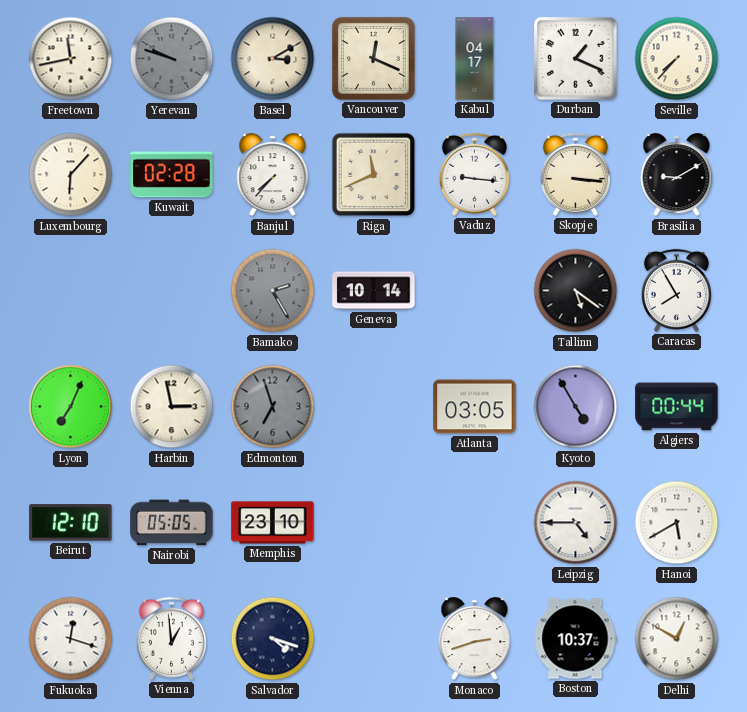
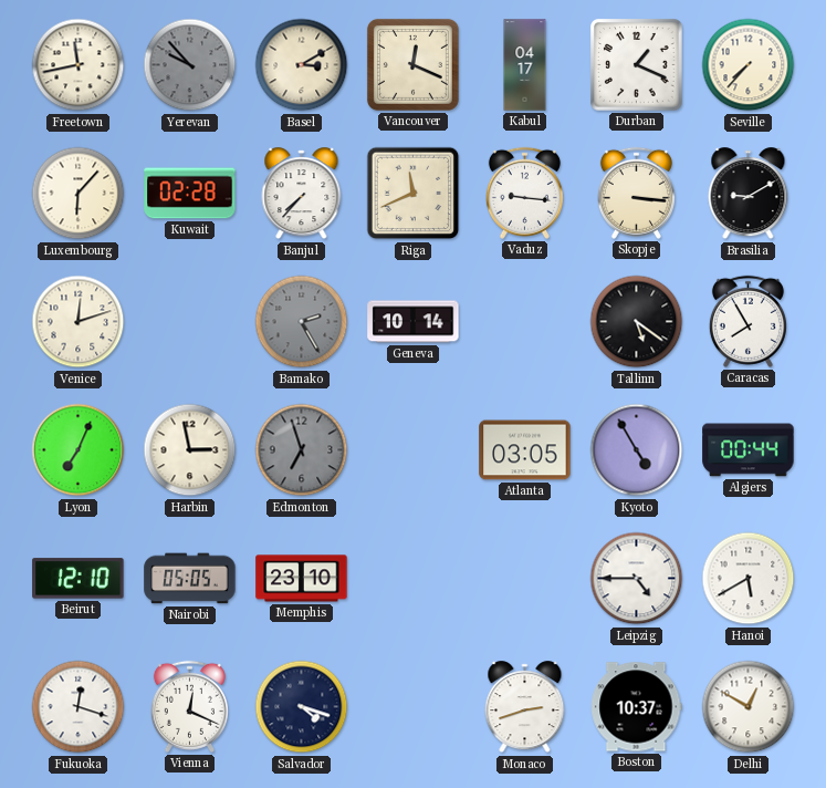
Yerevan: 9:48 -> 9:53 (190, 65)
Venice: none -> 12:12 (79, 322)
Vienna: 12:59 -> 12:19 (189, 706)
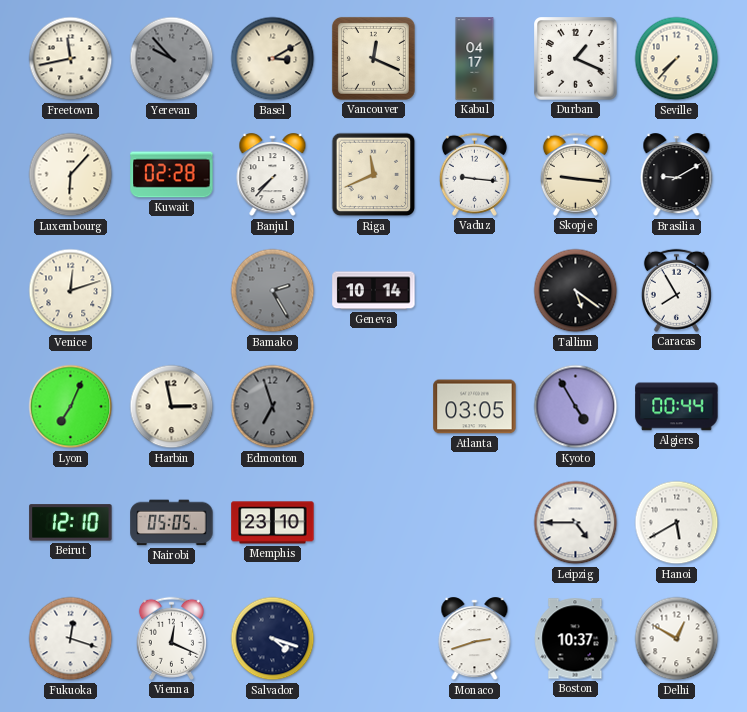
Skopje: 3:16 -> 9:16 (575, 174)
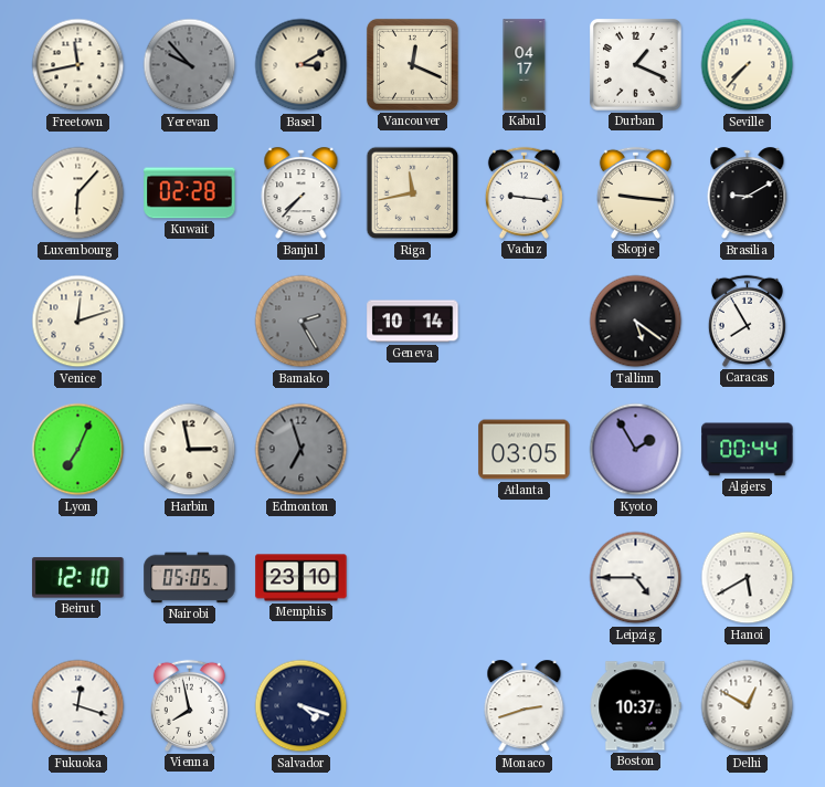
Riga: 11:41 -> 11:43 (413, 193)
Kyoto: 4:55 -> 1:55 (636, 450)
Vienna: 12:19 -> 7:58 (189, 705)
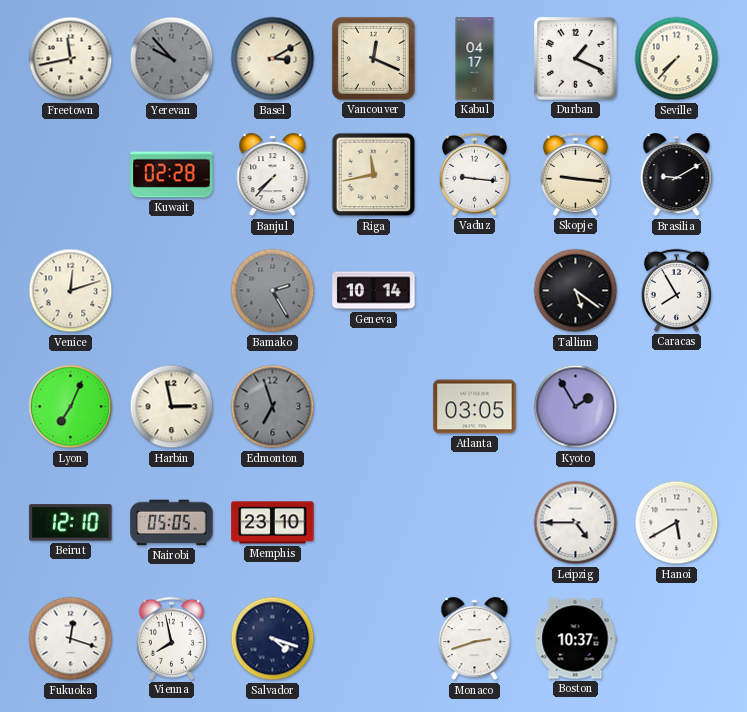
Luxembourg: 6:07 -> none (78, 193)
Algiers: 00:44 -> none (748, 450)
Delhi: 12:50 -> none (748, 706)
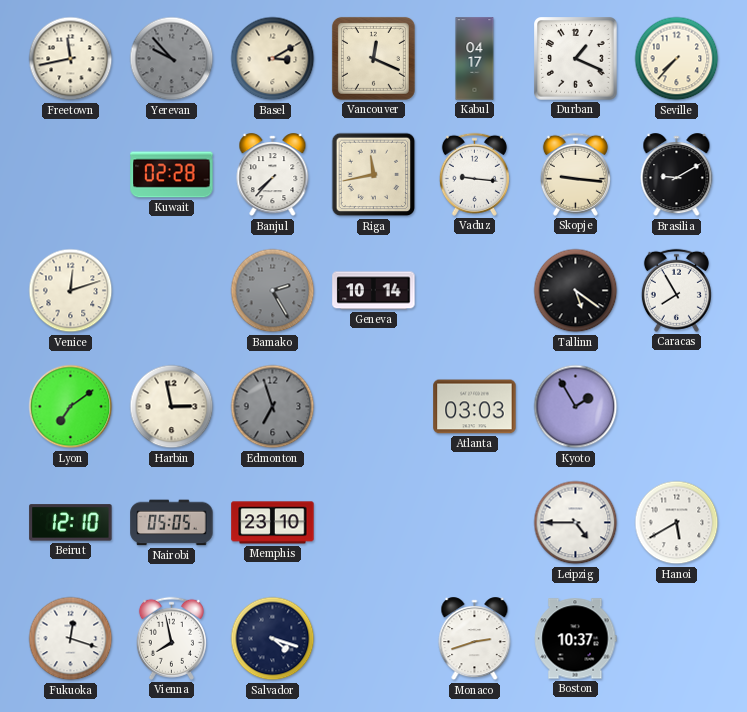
Lyon: 7:04 -> 7:09 (71, 407)
Atlanta: 03:05 -> 03:03 (475, 407)
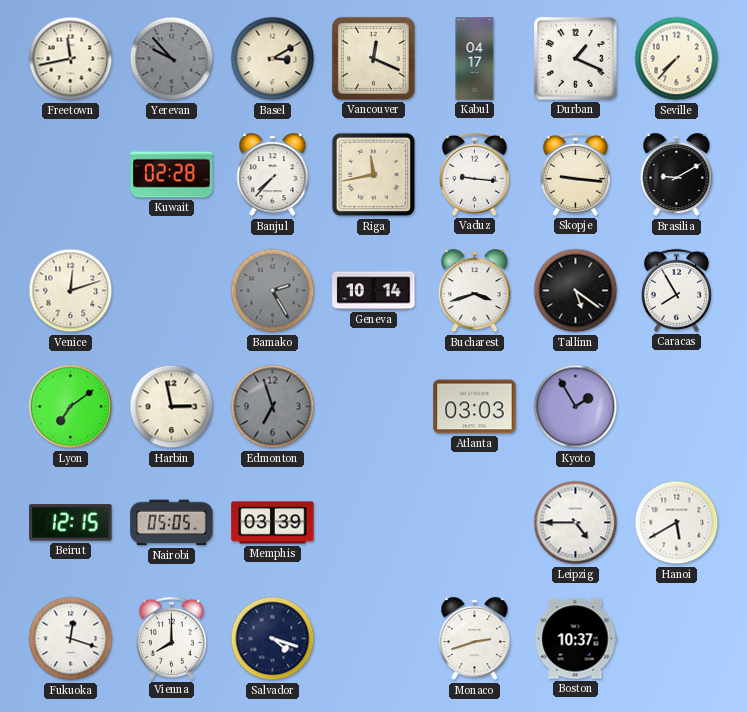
Bucharest: none -> 3:42 (475, 291)
Beirut: 12:10 -> 12:15 (71, 523)
Memphis: 23:10 -> 03:39 (273, 523)
Vienna: 7:58 -> 8:00 (171, 638)
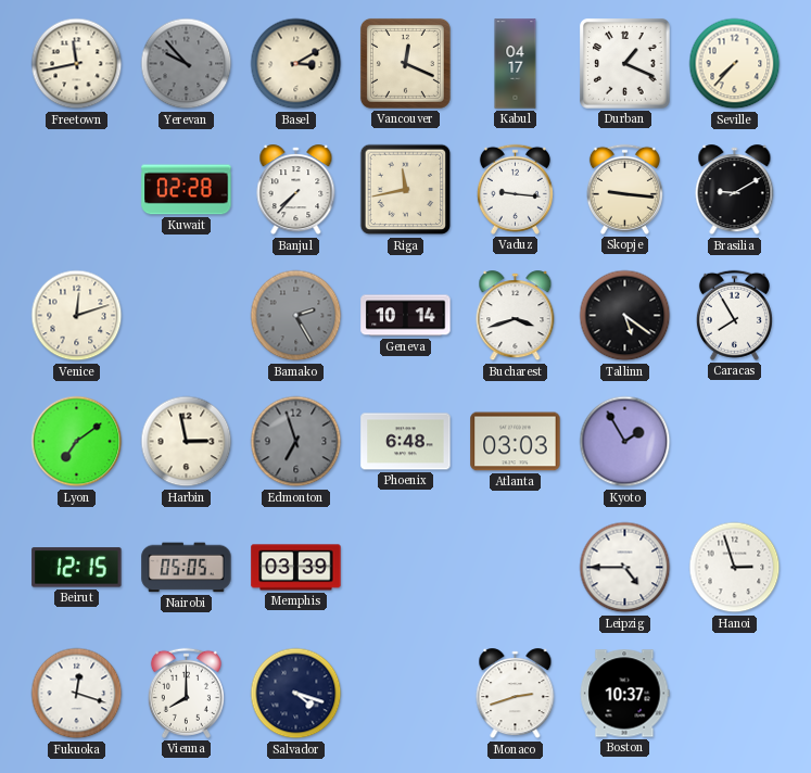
Phoenix: none -> 6:48 (406, 442)
Hanoi: 5:40 -> 2:57 (735, 568)
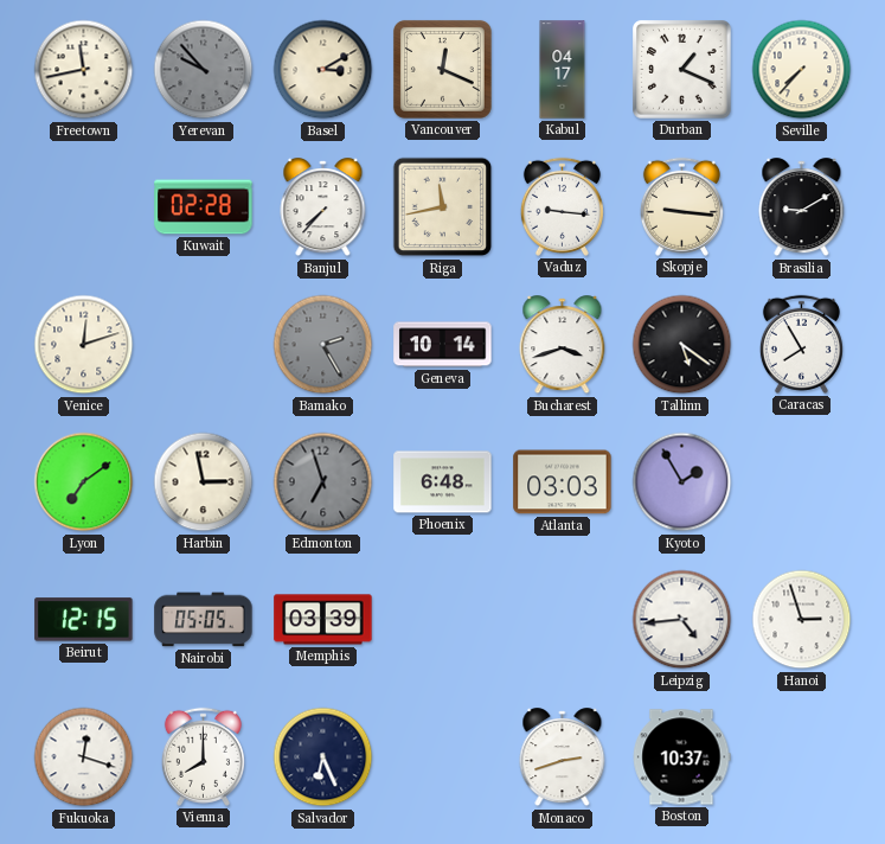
Leipzig: 4:45 -> 4:44 (682, 620)
Salvador: 4:18 -> 6:26 (323, 757)
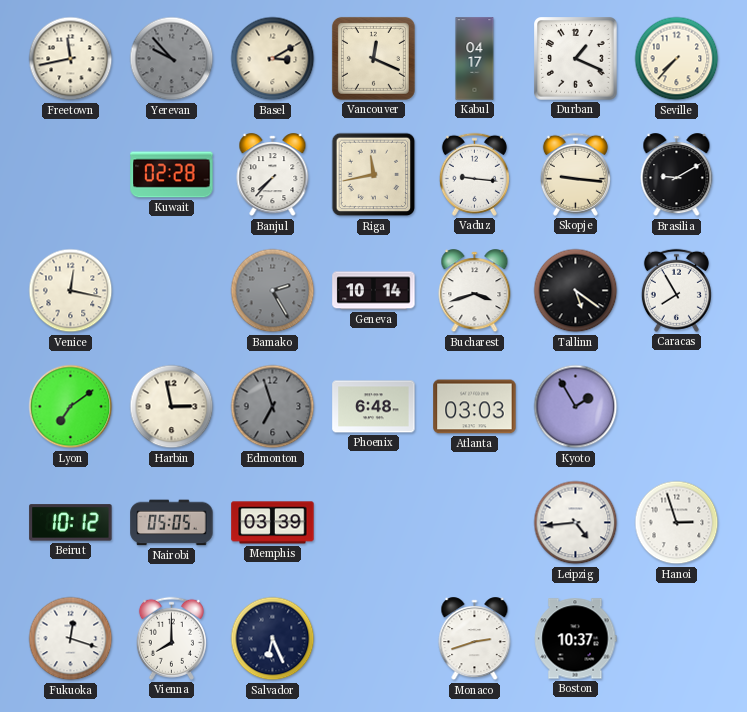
Venice: 12:12 -> 12:17 (71, 291)
Beirut: 12:15 -> 10:12 (71, 523)
